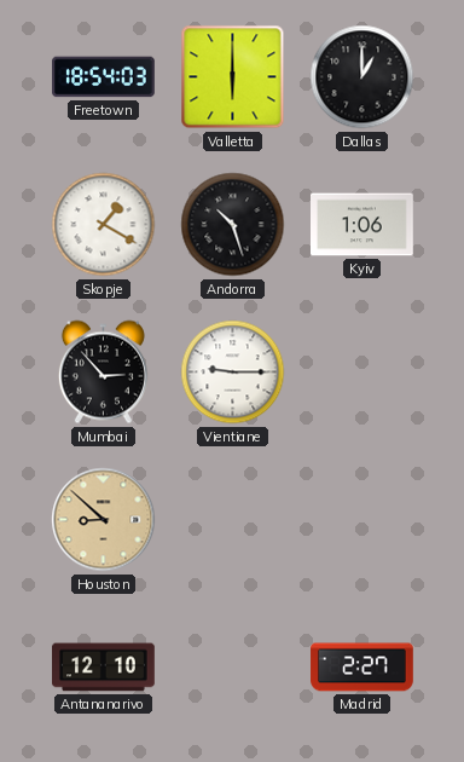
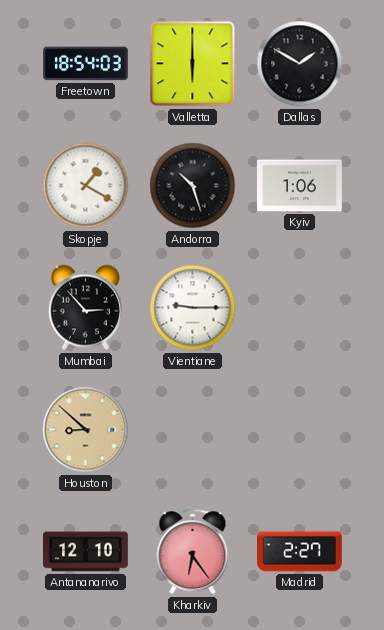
Dallas: 1:00 -> 1:50 (300, 64)
Kharkiv: none -> 6:24 (193, 552)
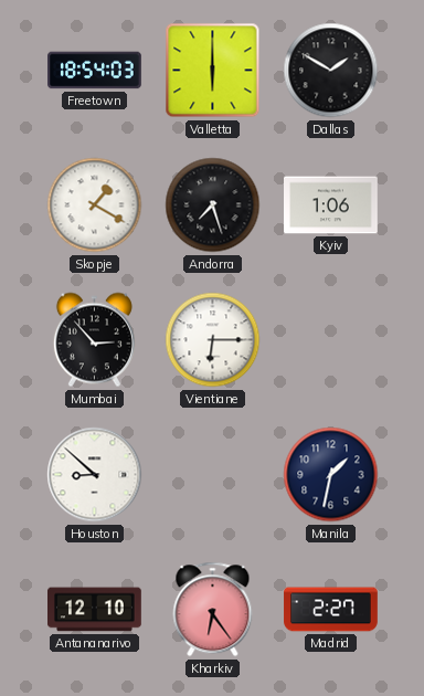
Andorra: 10:27 -> 7:27 (213, 205)
Vientiane: 9:15 -> 6:15 (213, 340)
Houston dial: champagne -> white (95, 475)
Manila: none -> 1:32 (331, 475)
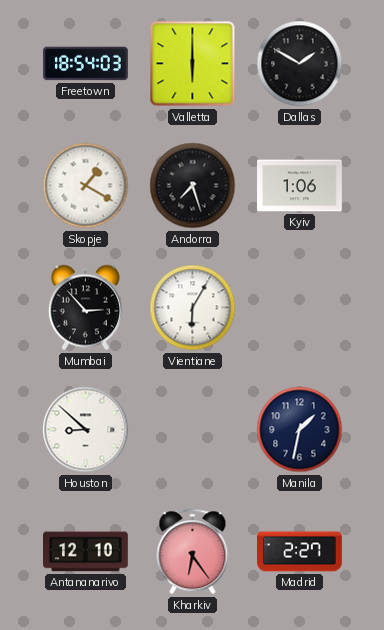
Vientiane: 6:15 -> 6:05 (193, 308)
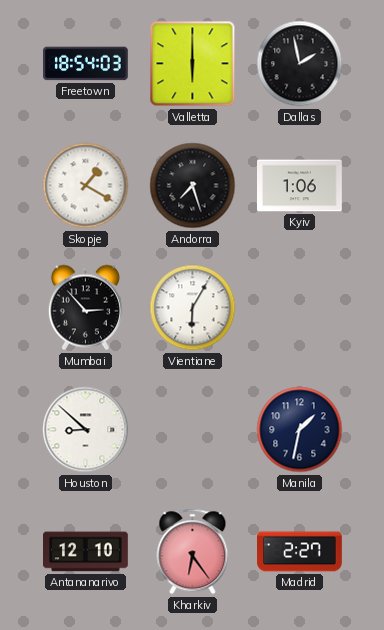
Dallas: 1:50 -> 1:58 (300, 64)
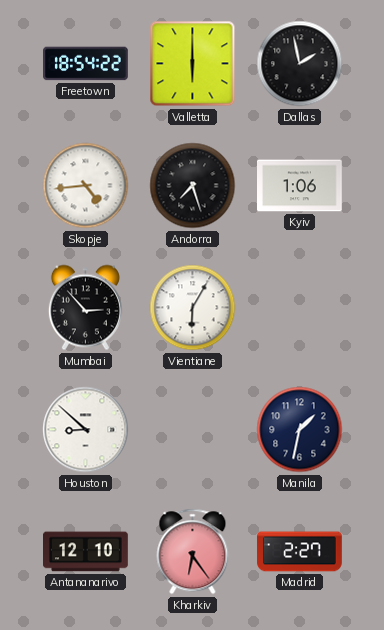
Freetown: 18:54:03 -> 18:54:22 (86, 64)
Skopje: 1:20 -> 4:44 (86, 186)
